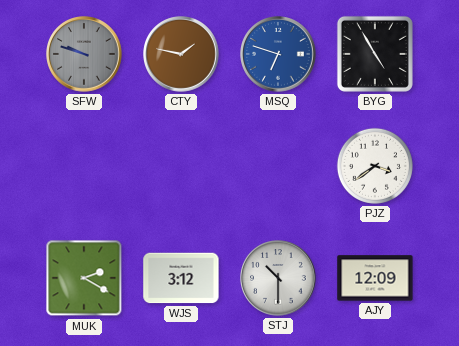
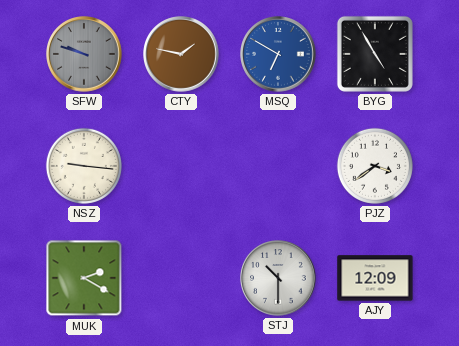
MSQ: 6:48 -> 6:50 (278, 54)
NSZ: none -> 9:16 (84, 166)
WJS: 3:12 -> none (181, 278)
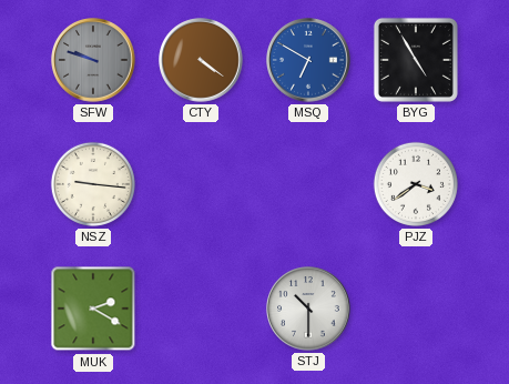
CTY: 1:47 -> 4:21 (201, 60)
AJY: 12:09 -> none (375, 278)
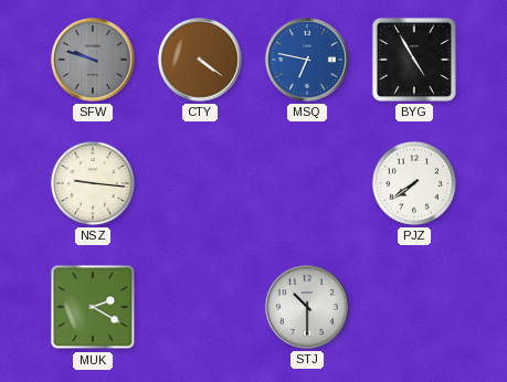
MSQ: 6:50 -> 6:47 (307, 60)
PJZ: 3:39 -> 7:39 (414, 183)
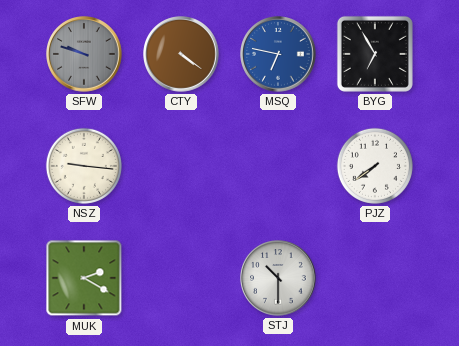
BYG: 4:55 -> 6:55 (375, 54)
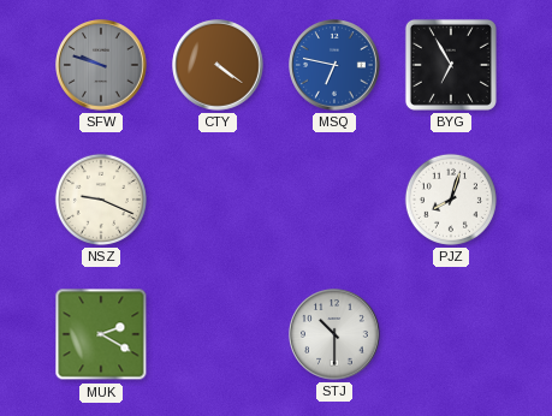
NSZ: 9:16 -> 9:19 (101, 200)
PJZ: 7:39 -> 8:03 (451, 200)
